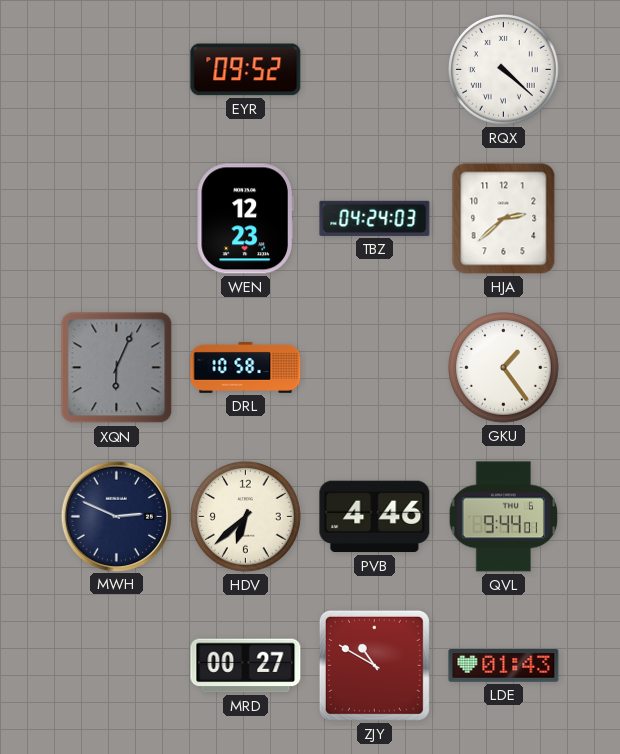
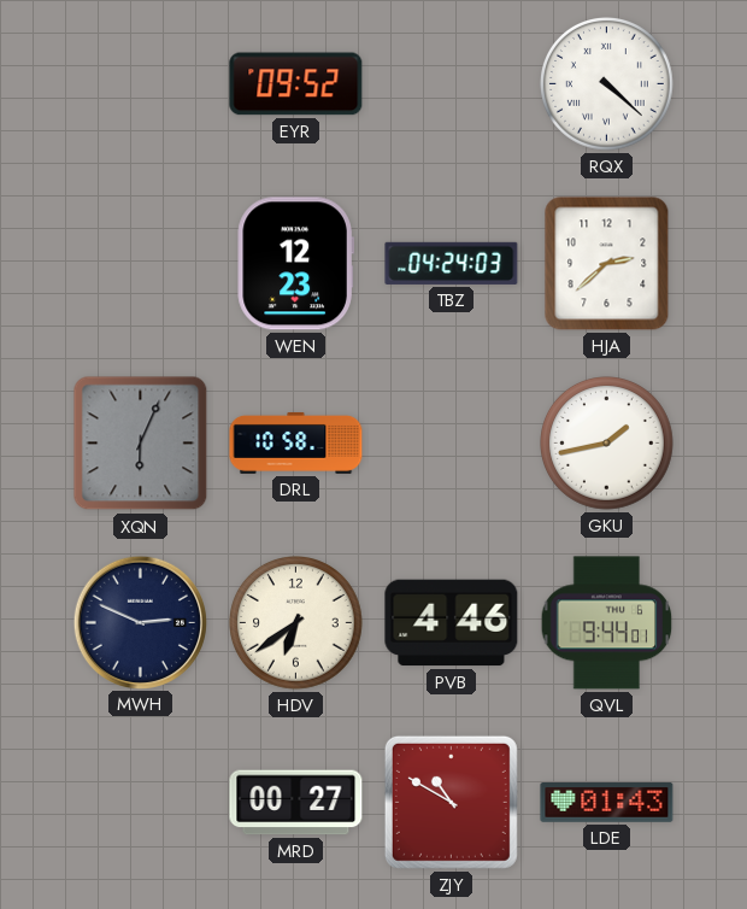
GKU: 1:24 -> 1:43 (607, 444)
HDV: 6:38 -> 6:39 (296, 623)
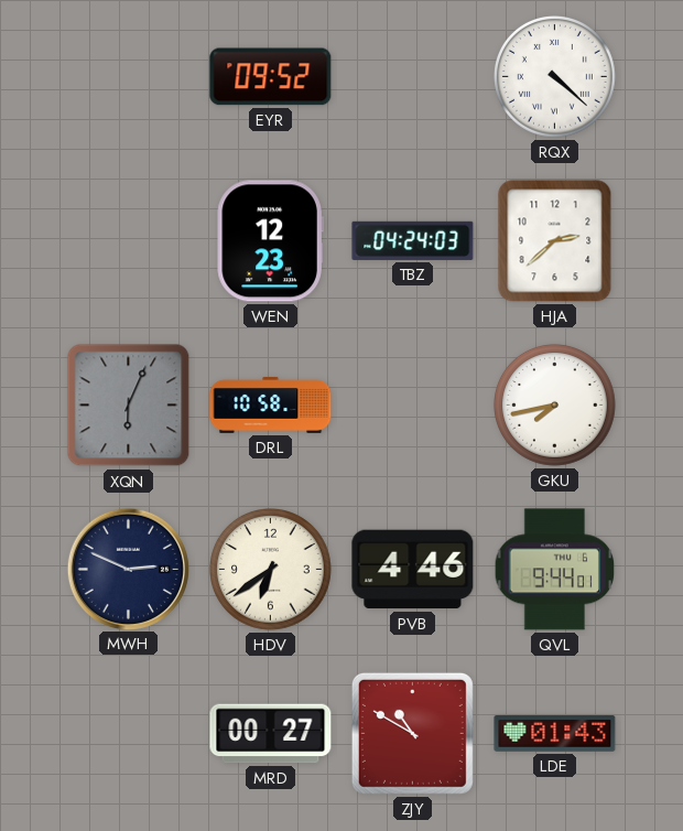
GKU: 1:43 -> 7:43 (555, 406)
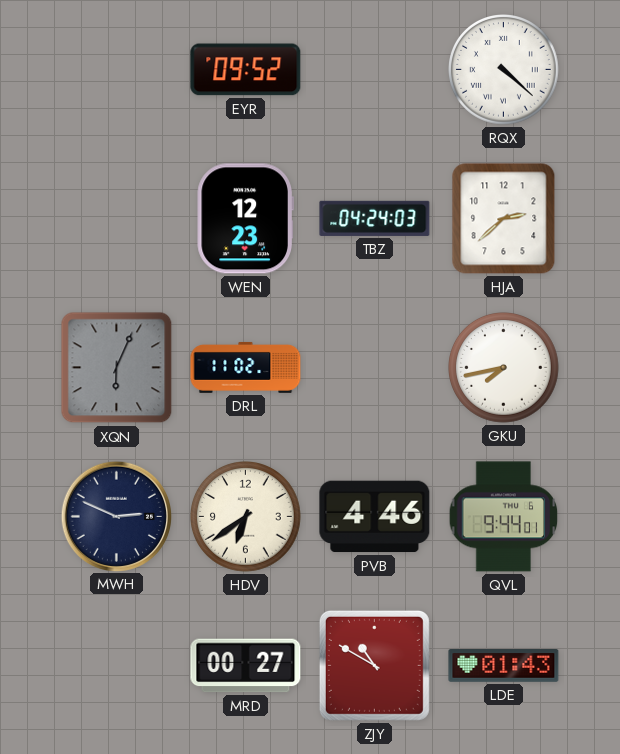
DRL: 10:58 -> 11:02 (246, 367)
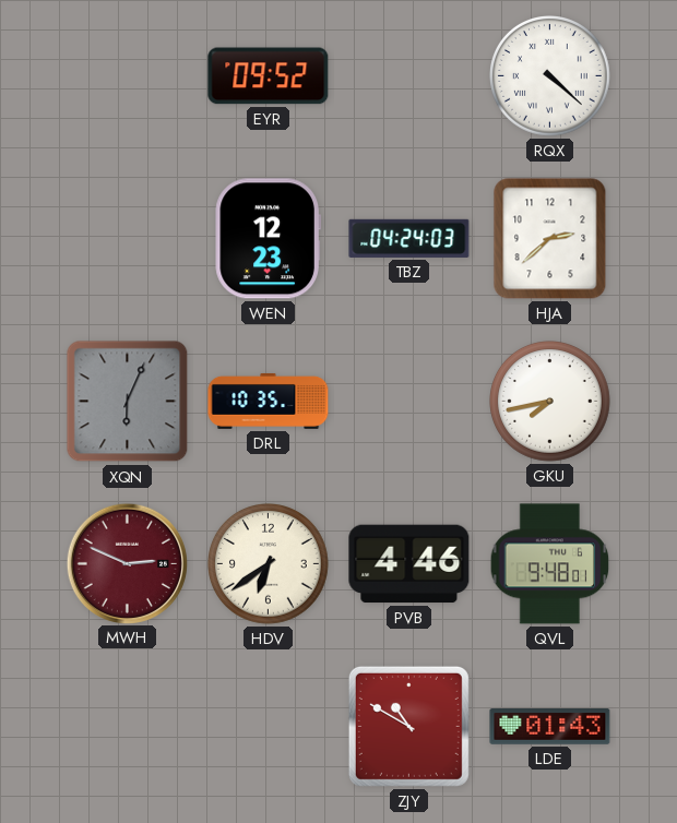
DRL: 11:02 -> 10:35 (269, 401)
MWH dial: navy -> burgundy (127, 563)
QVL: 9:44 -> 9:48 (550, 564)
MRD: 00:27 -> none (246, 666)
